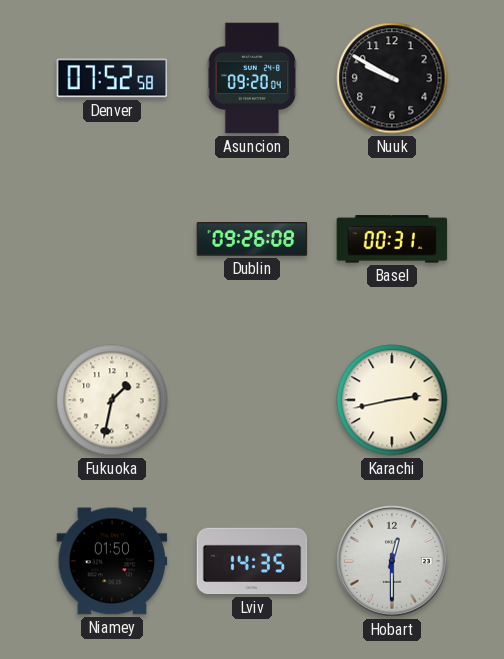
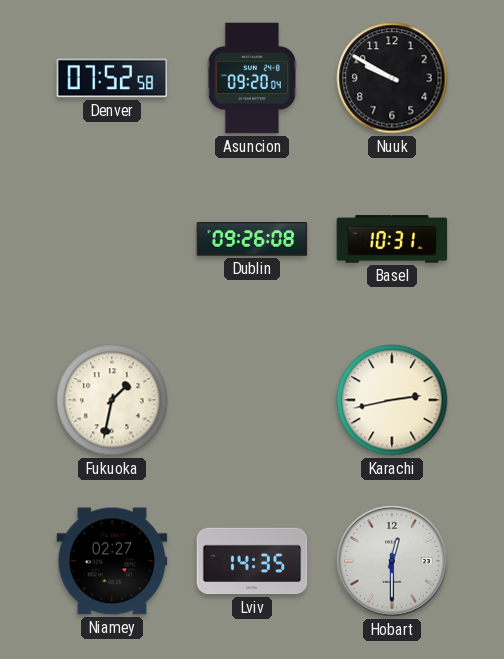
Basel: 00:31 -> 10:31 (392, 239)
Niamey: 01:50 -> 02:27 (112, 561)
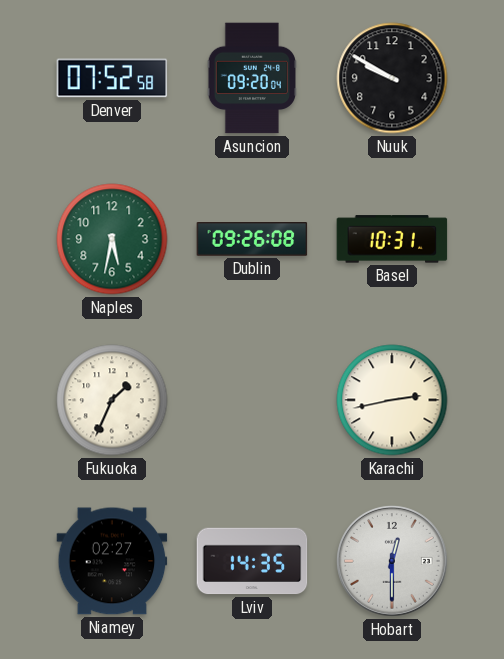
Naples: none -> 5:32 (112, 239)
Fukuoka: 1:32 -> 1:34 (112, 400)
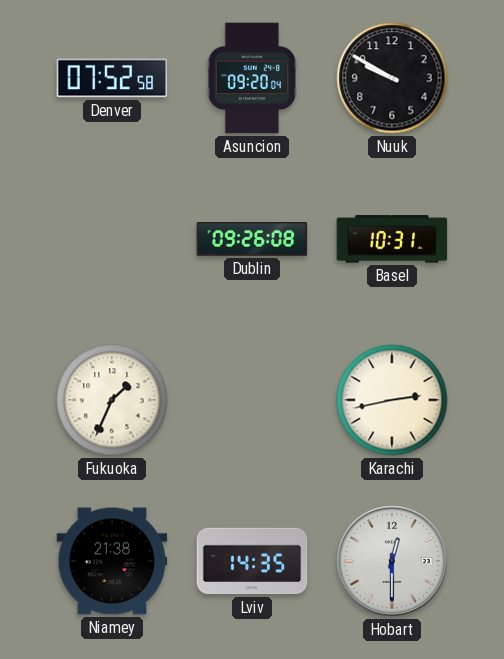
Naples: 5:32 -> none (112, 239)
Niamey: 02:27 -> 21:38 (112, 561)
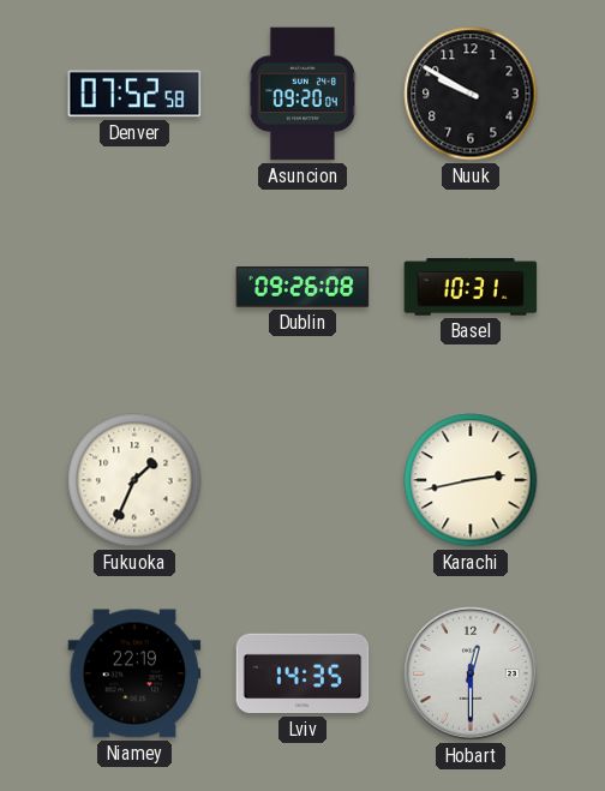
Niamey: 21:38 -> 22:19 (134, 673)
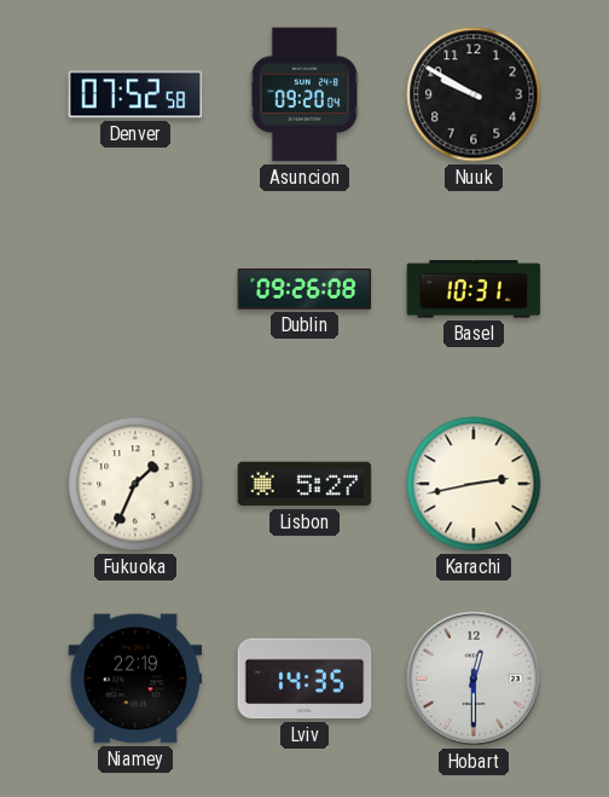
Lisbon: none -> 5:27 (304, 484)
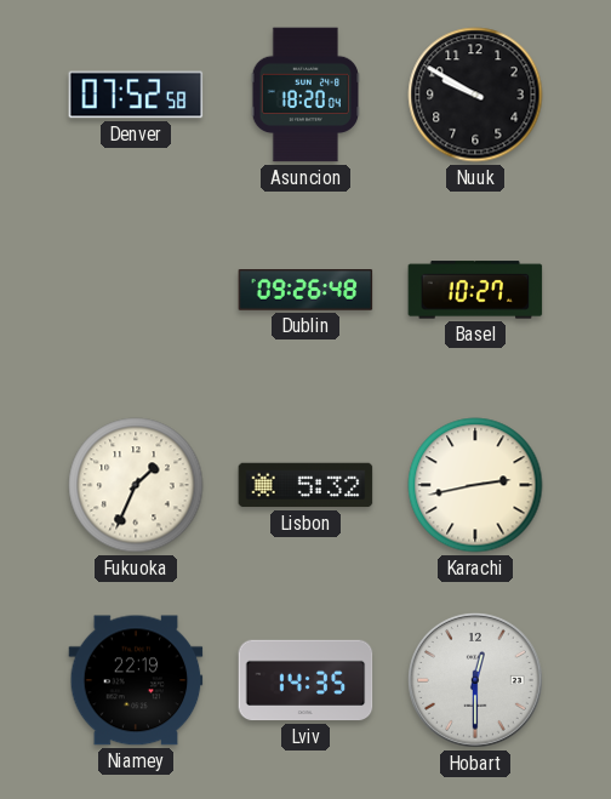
Asuncion: 09:20 -> 18:20 (304, 95)
Dublin: 09:26:08 -> 09:26:48 (305, 291)
Basel: 10:31 -> 10:27 (475, 290)
Lisbon: 5:27 -> 5:32 (305, 485)
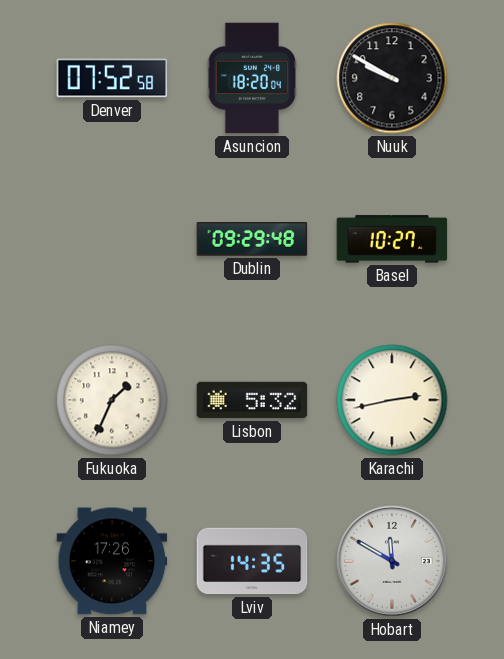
Dublin: 09:26 -> 09:29 (252, 240)
Niamey: 22:19 -> 17:26 (112, 561)
Hobart: 12:30 -> 11:50 (392, 561)
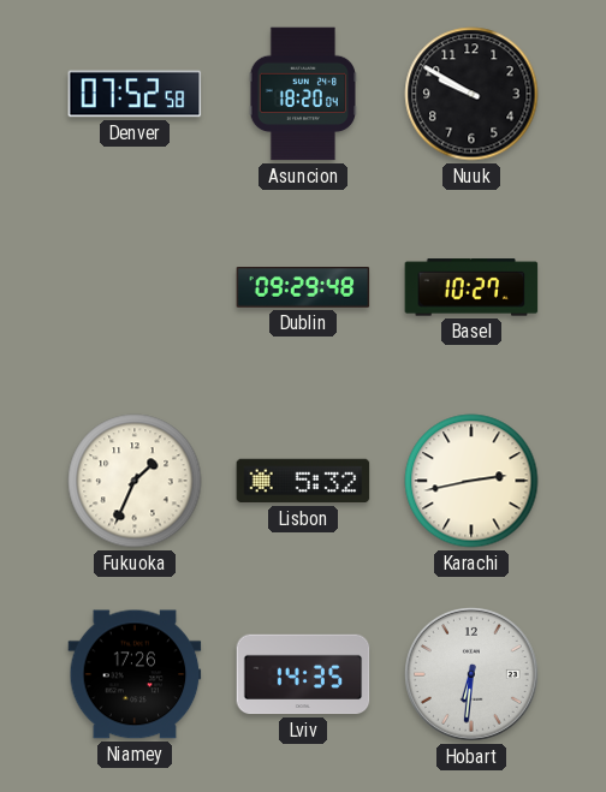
Hobart: 11:50 -> 6:31 (471, 674)
